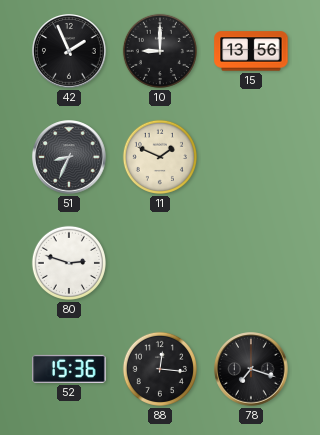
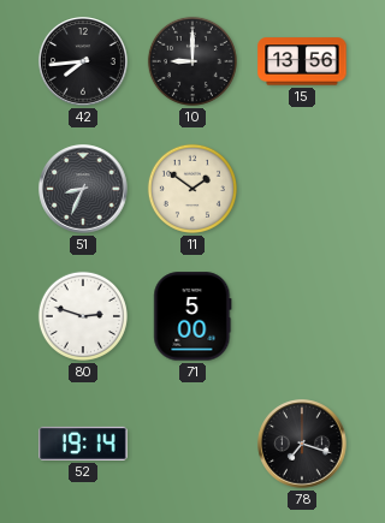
42: 1:56 -> 7:44 (83, 61)
11: 1:49 -> 1:51 (192, 189)
71: none -> 5:00 (192, 316)
52: 15:36 -> 19:14 (83, 444)
88: 12:16 -> none (160, 369)
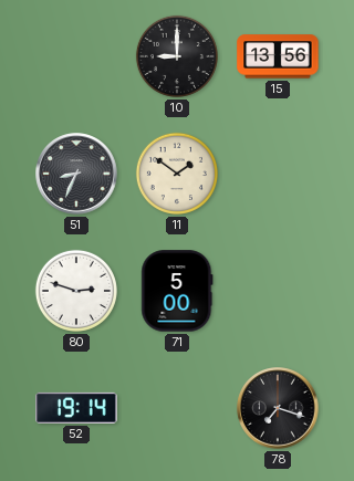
42: 7:44 -> none (83, 61)
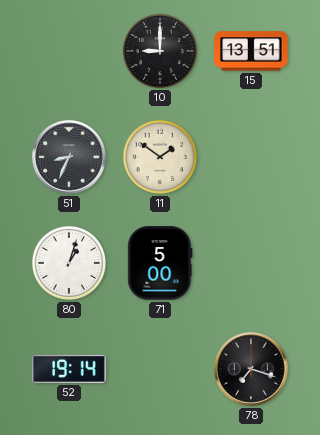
15: 13:56 -> 13:51 (251, 51)
80: 2:48 -> 1:03 (69, 263)
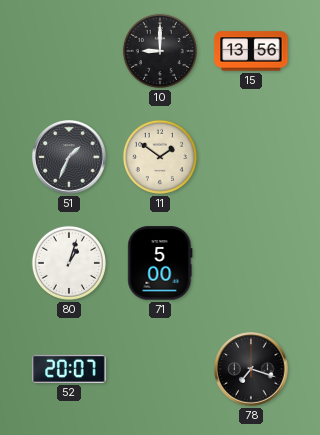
15: 13:51 -> 13:56 (251, 51)
51: 8:34 -> 1:34 (69, 157)
52: 19:14 -> 20:07 (69, 369)
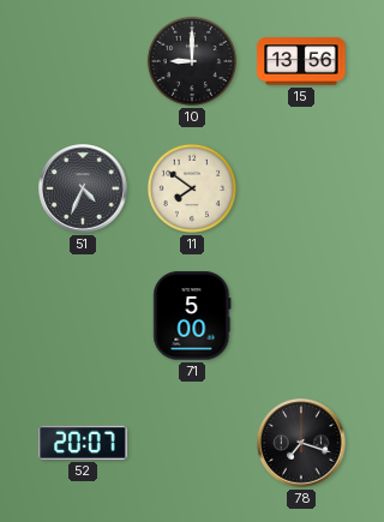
51: 1:34 -> 4:34 (83, 188)
11: 1:51 -> 7:51 (192, 188)
80: 1:03 -> none (69, 263)
